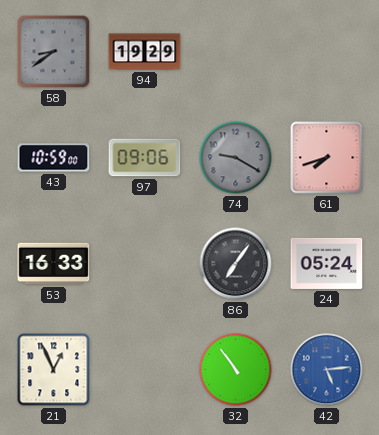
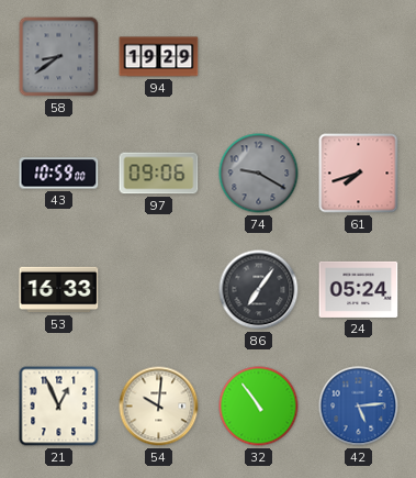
54: none -> 10:01 (159, 407)
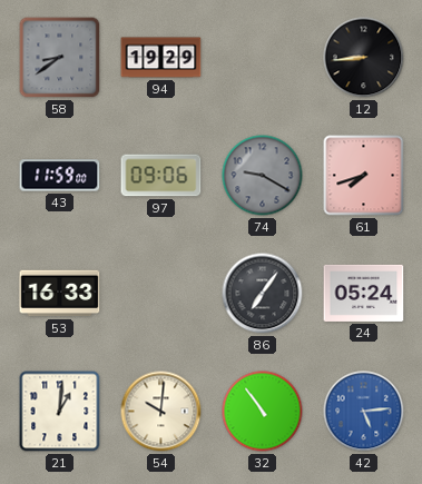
12: none -> 8:44 (364, 58)
43: 10:59 -> 11:59 (60, 176)
21: 12:56 -> 1:01 (60, 412)
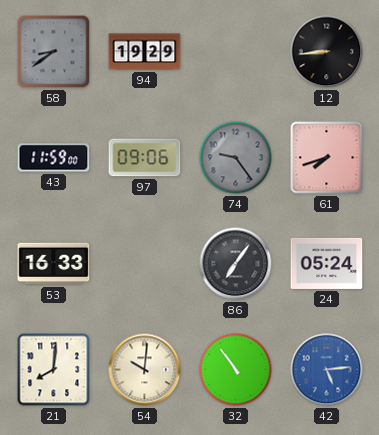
74: 9:20 -> 9:24 (236, 158)
21: 1:01 -> 8:01 (54, 370)
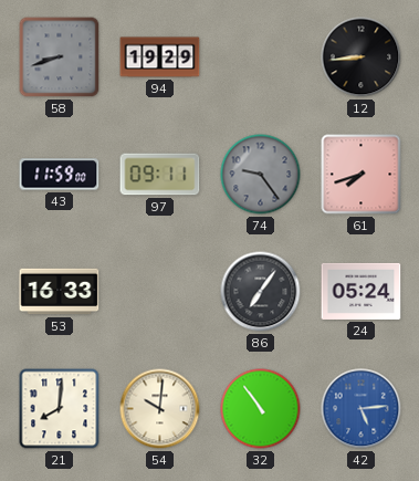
58: 8:39 -> 8:42 (60, 57)
97: 09:06 -> 09:11 (160, 175)
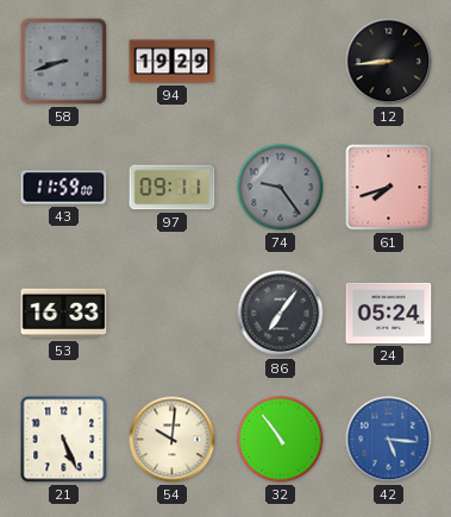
21: 8:01 -> 5:26 (64, 440)
42: 5:14 -> 5:16 (389, 440)
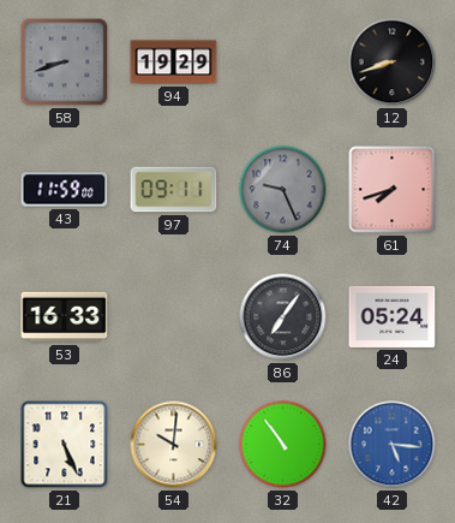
12: 8:44 -> 8:42 (393, 63)
74: 9:24 -> 9:26 (283, 190)
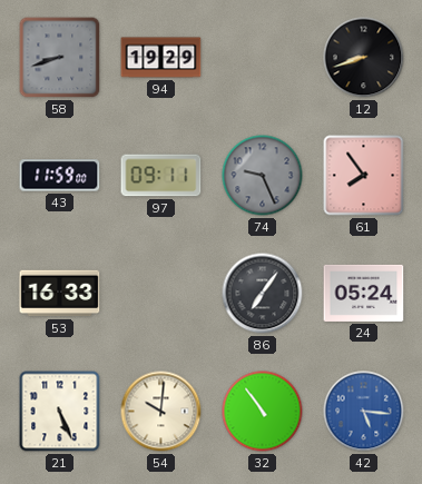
61: 7:42 -> 7:54 (364, 176)
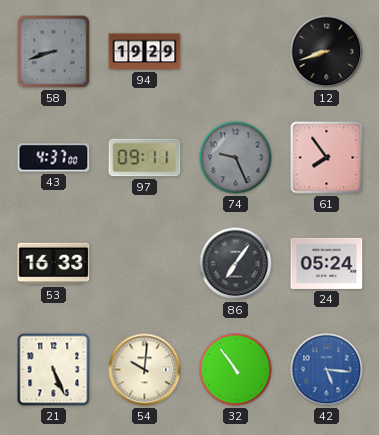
43: 11:59 -> 4:37 (54, 158)
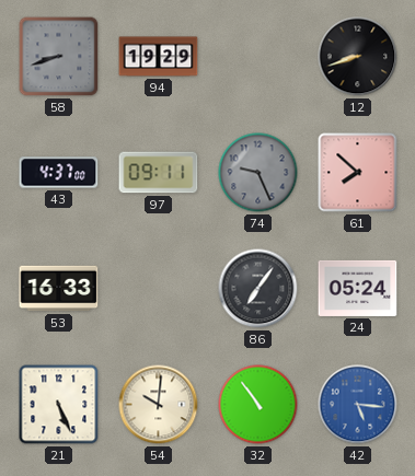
61: 7:54 -> 7:52 (358, 173)
